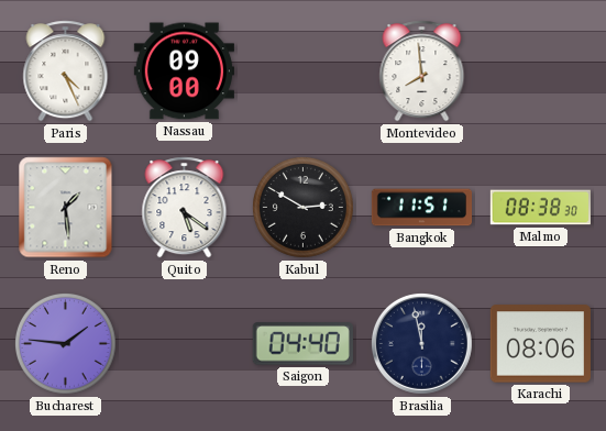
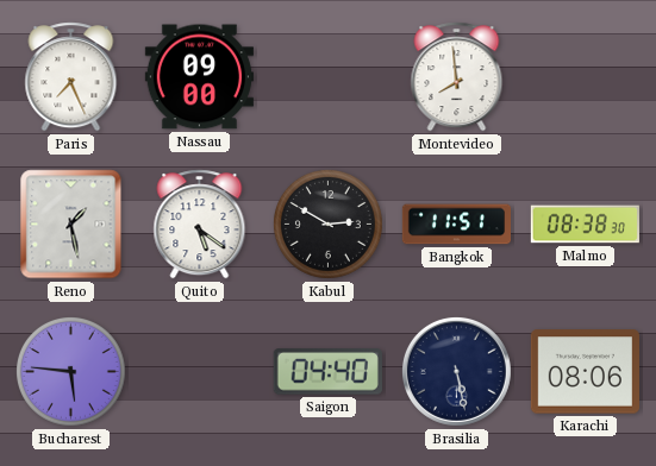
Paris: 4:26 -> 7:26 (71, 77)
Reno: 1:29 -> 1:28 (71, 225)
Bucharest: 1:46 -> 5:46 (71, 372)
Brasilia: 11:58 -> 5:28 (456, 371)
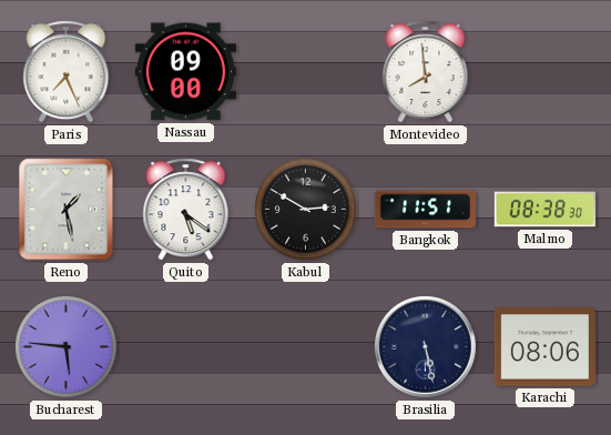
Saigon: 04:40 -> none (327, 372)
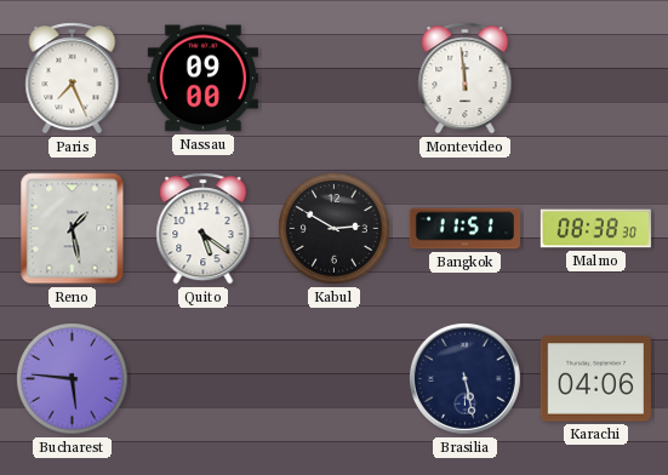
Montevideo: 7:59 -> 11:59 (466, 79)
Karachi: 08:06 -> 04:06 (595, 379)
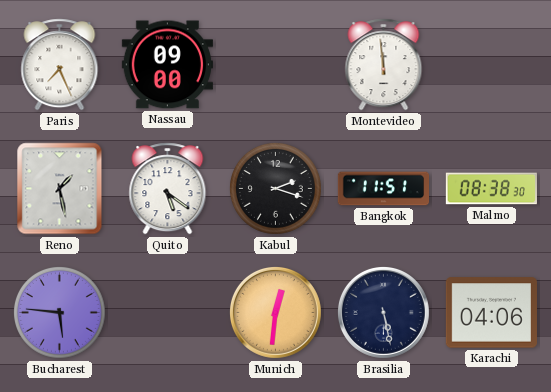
Kabul: 2:50 -> 2:18 (276, 189)
Munich: none -> 12:31 (275, 312)
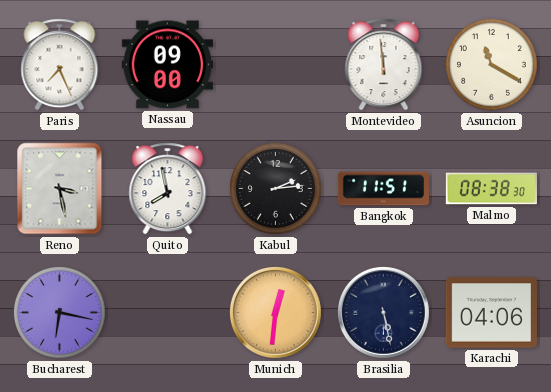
Asuncion: none -> 11:20 (492, 65)
Reno: 1:28 -> 3:28 (60, 189)
Quito: 5:21 -> 7:58 (168, 189)
Kabul: 2:18 -> 2:14 (276, 189)
Bucharest: 5:46 -> 6:17 (60, 313)
